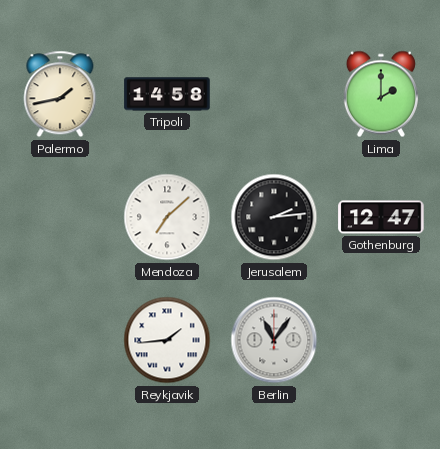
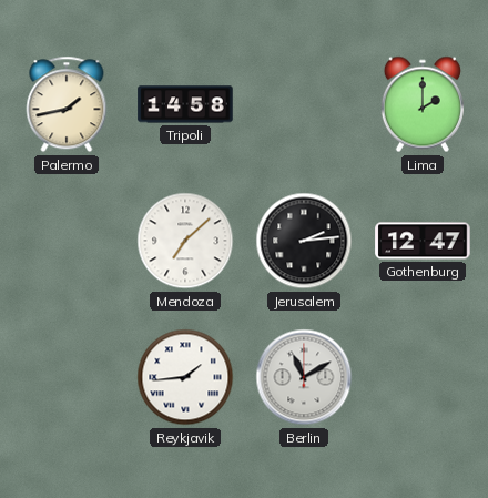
Berlin: 11:06 -> 11:10 (304, 377)
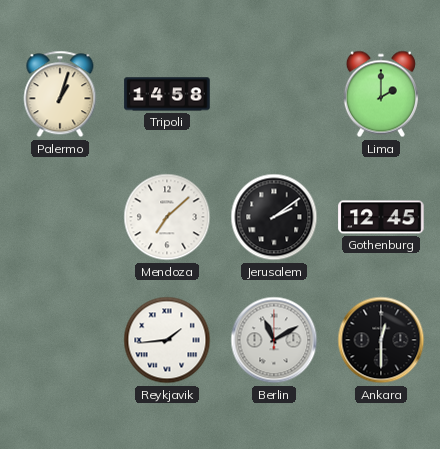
Palermo: 1:43 -> 1:03 (60, 94)
Jerusalem: 2:14 -> 2:09 (274, 217)
Gothenburg: 12:47 -> 12:45 (381, 217)
Ankara: none -> 12:30 (381, 340)
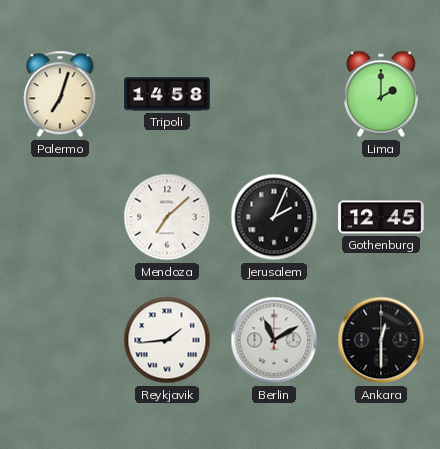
Palermo: 1:03 -> 7:03 (60, 94)
Jerusalem: 2:09 -> 2:04 (274, 217)
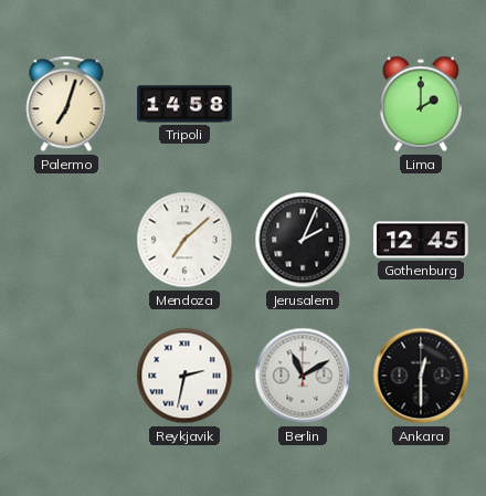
Reykjavik: 1:44 -> 2:32 (184, 376)
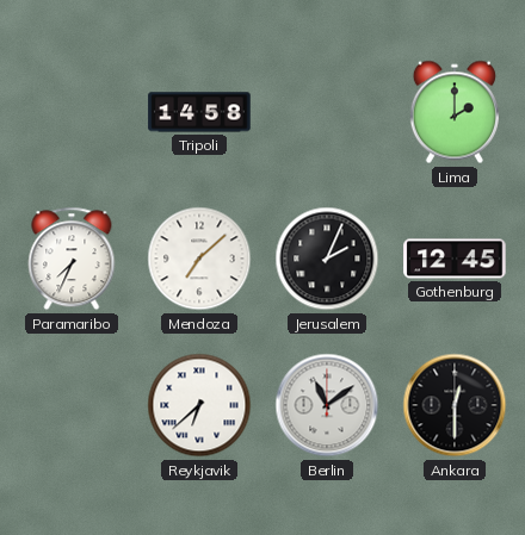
Palermo: 7:03 -> none (66, 104)
Paramaribo: none -> 7:34 (72, 259)
Reykjavik: 2:32 -> 6:38 (199, 405)
Berlin: 11:10 -> 11:09 (327, 405)
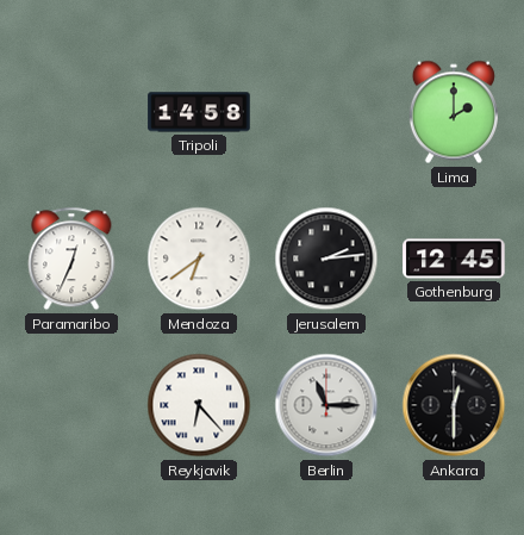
Paramaribo: 7:34 -> 12:34 (71, 259)
Mendoza: 7:08 -> 6:39 (199, 259)
Jerusalem: 2:04 -> 2:14 (326, 259)
Reykjavik: 6:38 -> 6:23 (199, 405)
Berlin: 11:09 -> 11:15 (326, 405)
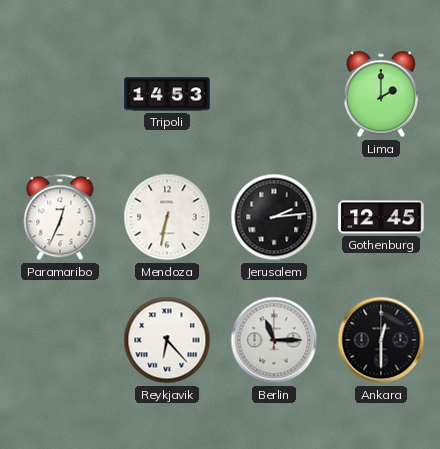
Tripoli: 14:58 -> 14:53 (167, 94)
Mendoza: 6:39 -> 6:32 (167, 217)
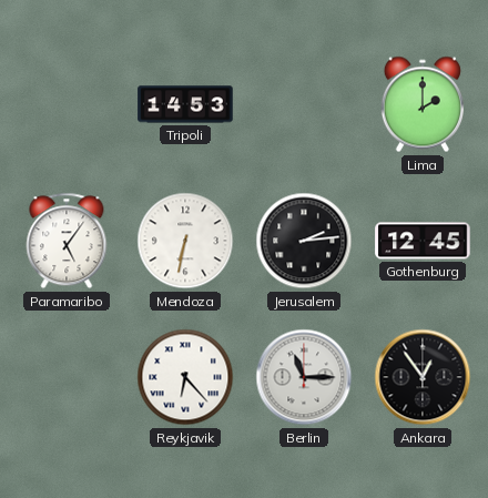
Paramaribo: 12:34 -> 5:06 (67, 241)
Ankara: 12:30 -> 12:54 (423, 377)
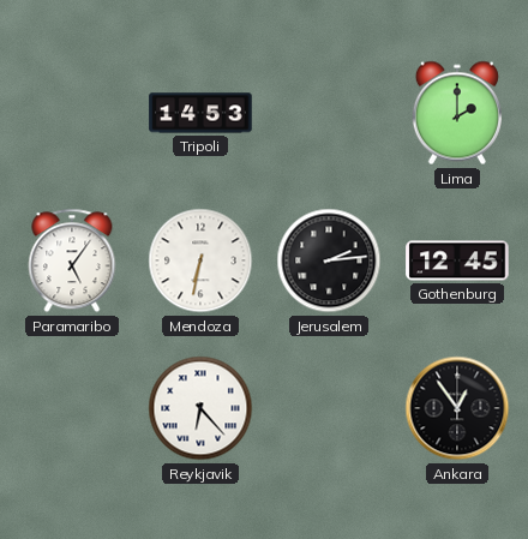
Berlin: 11:15 -> none (304, 377)
